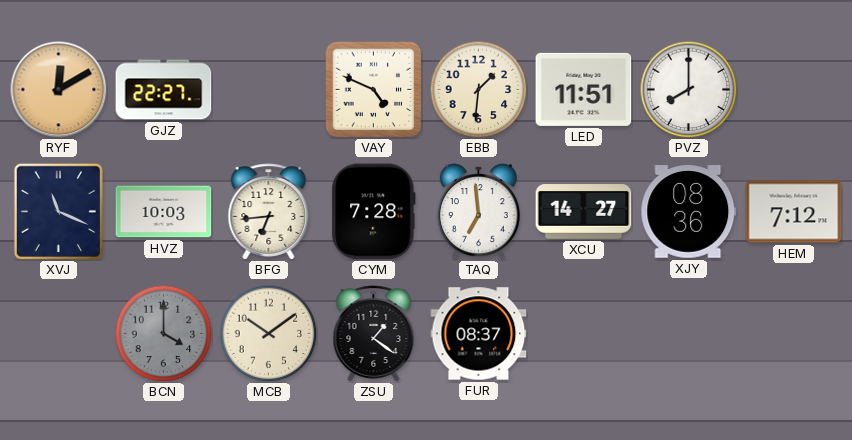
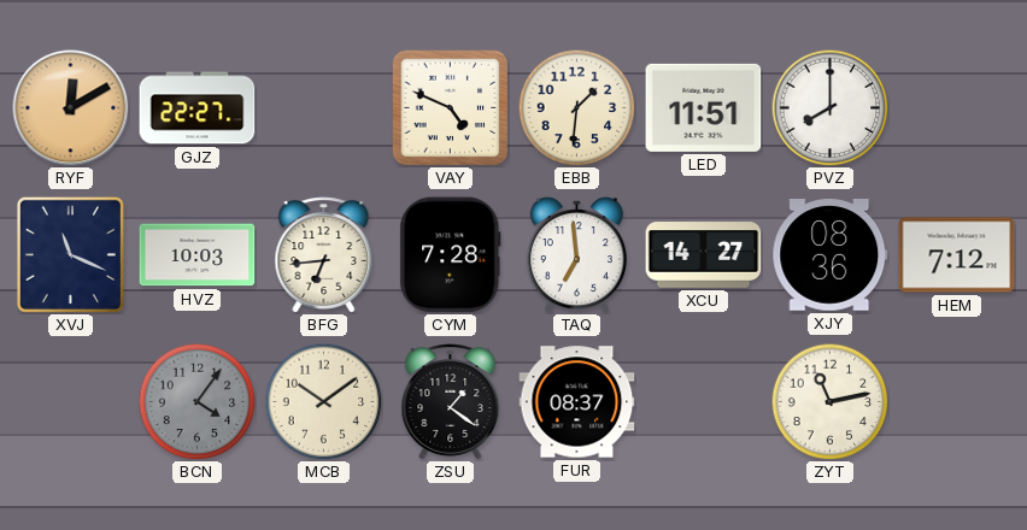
BCN: 4:00 -> 4:06 (196, 401)
ZYT: none -> 11:13 (829, 401)
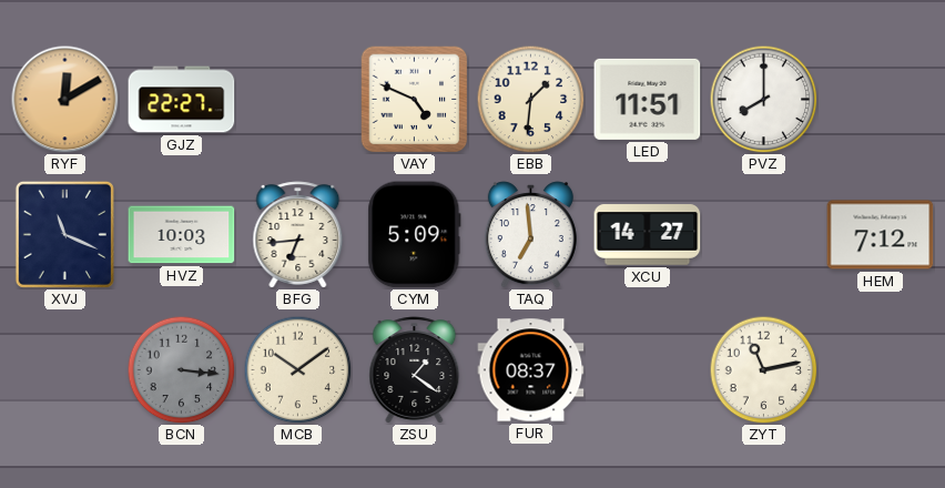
CYM: 7:28 -> 5:09 (415, 235)
XJY: 08:36 -> none (831, 255)
BCN: 4:06 -> 3:16 (181, 369)
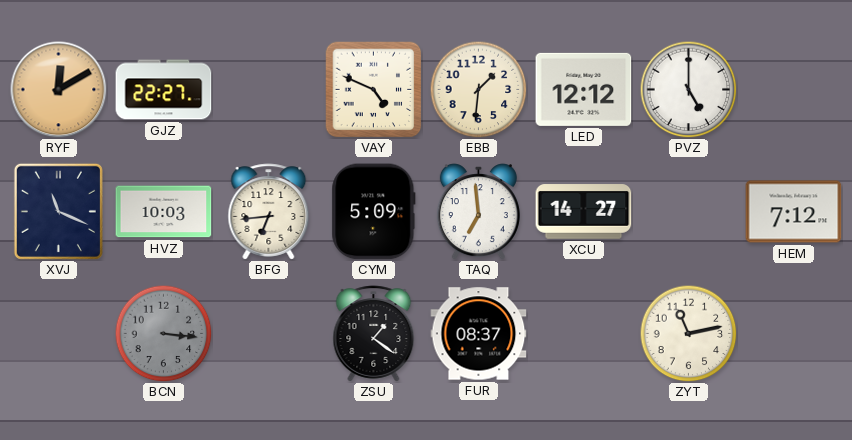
LED: 11:51 -> 12:12 (584, 89)
PVZ: 8:00 -> 5:00 (688, 89)
MCB: 10:09 -> none (297, 369)
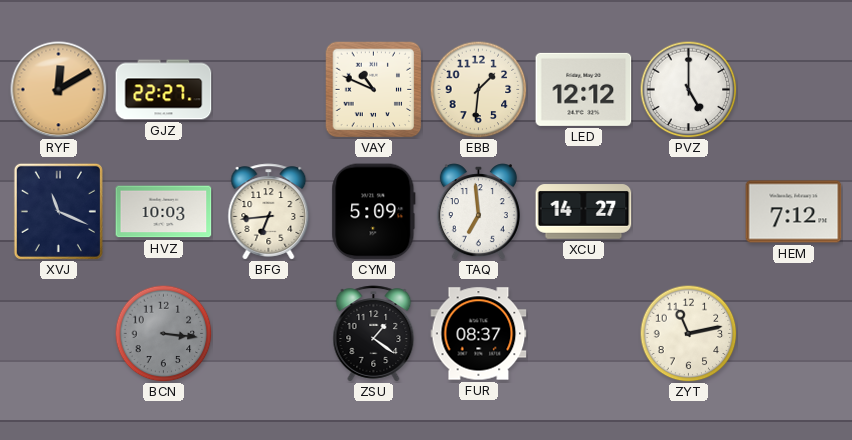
VAY: 4:49 -> 10:49 (373, 89)
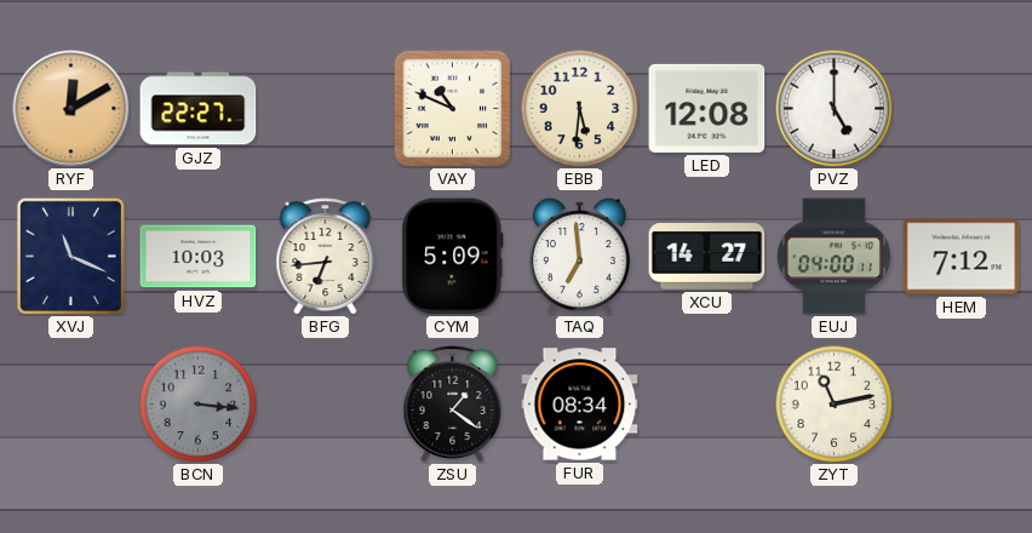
EBB: 1:31 -> 5:31 (579, 108)
LED: 12:12 -> 12:08 (707, 108)
EUJ: none -> 04:00 (833, 257)
FUR: 08:37 -> 08:34 (580, 405)
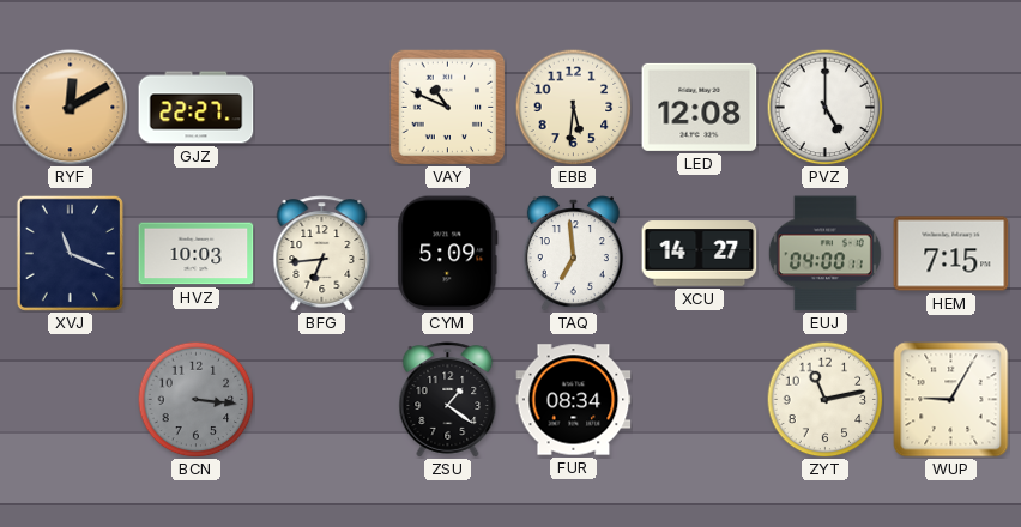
HEM: 7:12 -> 7:15 (951, 254)
WUP: none -> 9:05 (951, 400)
